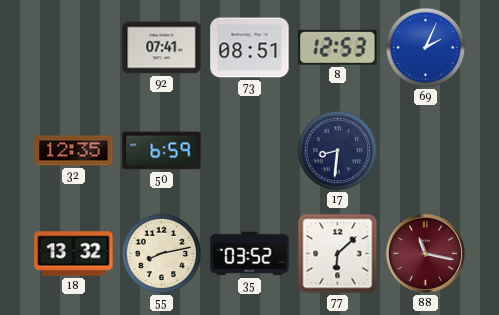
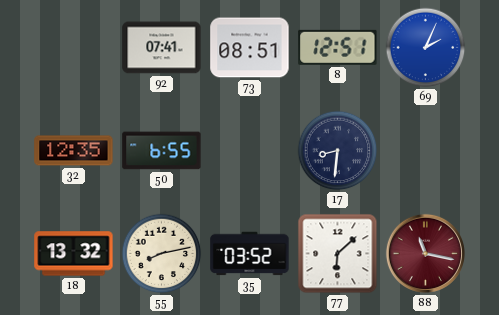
8: 12:53 -> 12:51 (338, 47)
50: 6:59 -> 6:55 (162, 151)
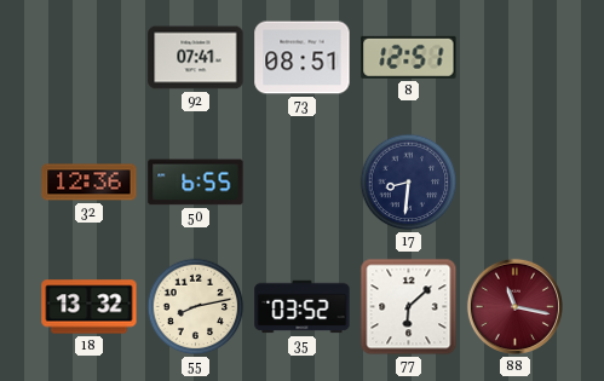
69: 2:04 -> none (426, 48)
32: 12:35 -> 12:36 (90, 183)
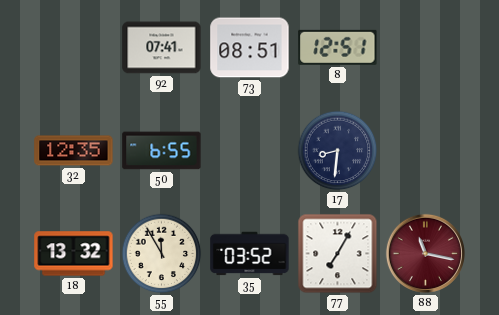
32: 12:36 -> 12:35 (74, 151)
55: 8:13 -> 11:55 (162, 254)
77: 6:08 -> 7:05 (338, 254)
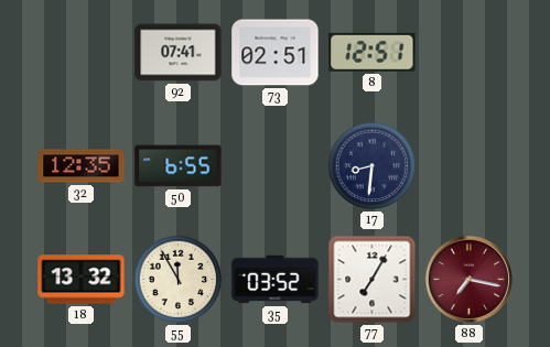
73: 08:51 -> 02:51 (276, 53)
88: 11:17 -> 7:17 (468, 279)
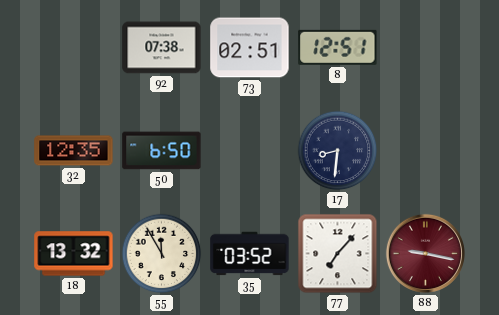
92: 07:41 -> 07:38 (162, 48)
50: 6:55 -> 6:50 (162, 151)
77: 7:05 -> 7:07 (338, 254)
88: 7:17 -> 9:17 (425, 253)
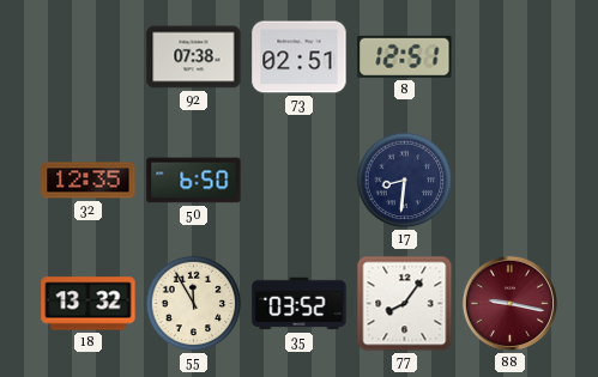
77: 7:07 -> 8:06 (405, 304)
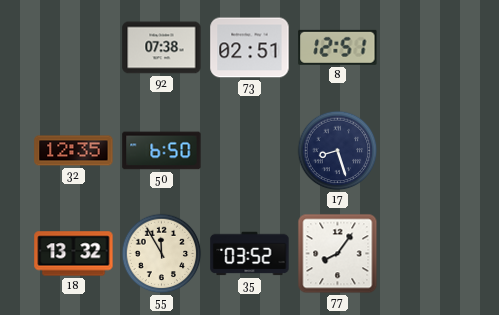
17: 8:31 -> 8:27 (338, 151)
88: 9:17 -> none (509, 303)
